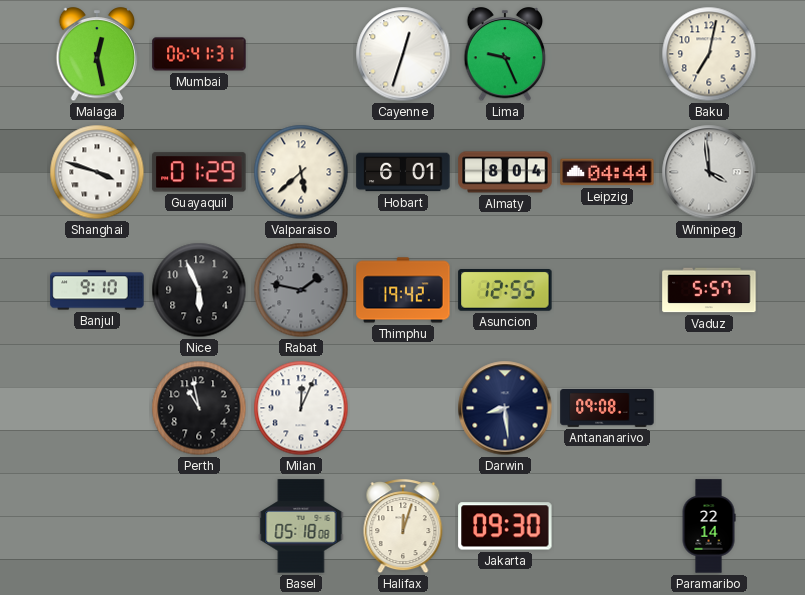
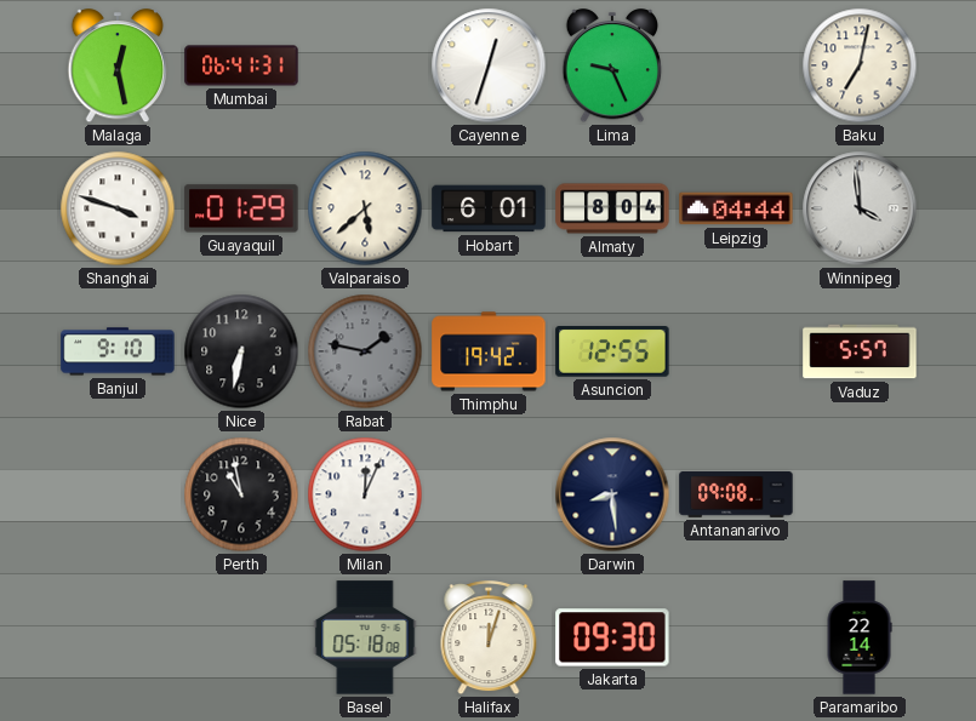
Nice: 5:56 -> 6:32 (241, 351)
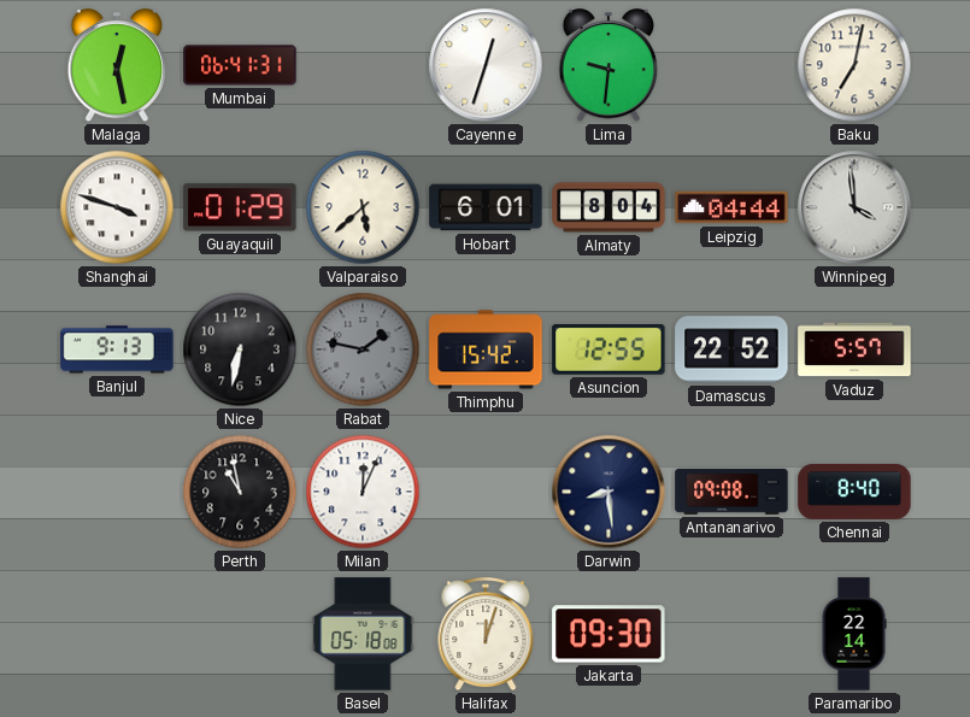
Lima: 9:26 -> 9:31 (609, 66)
Banjul: 9:10 -> 9:13 (117, 349)
Thimphu: 19:42 -> 15:42 (486, 349)
Damascus: none -> 22:52 (731, 349)
Chennai: none -> 8:40 (854, 492)
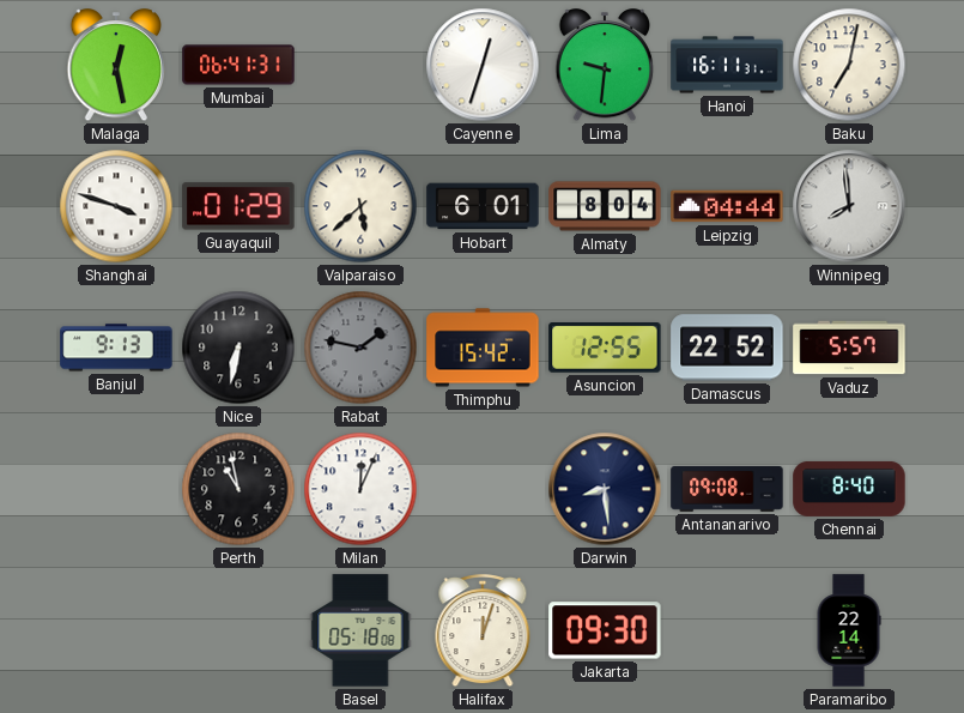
Hanoi: none -> 16:11 (727, 65)
Winnipeg: 3:59 -> 7:59 (849, 206)
